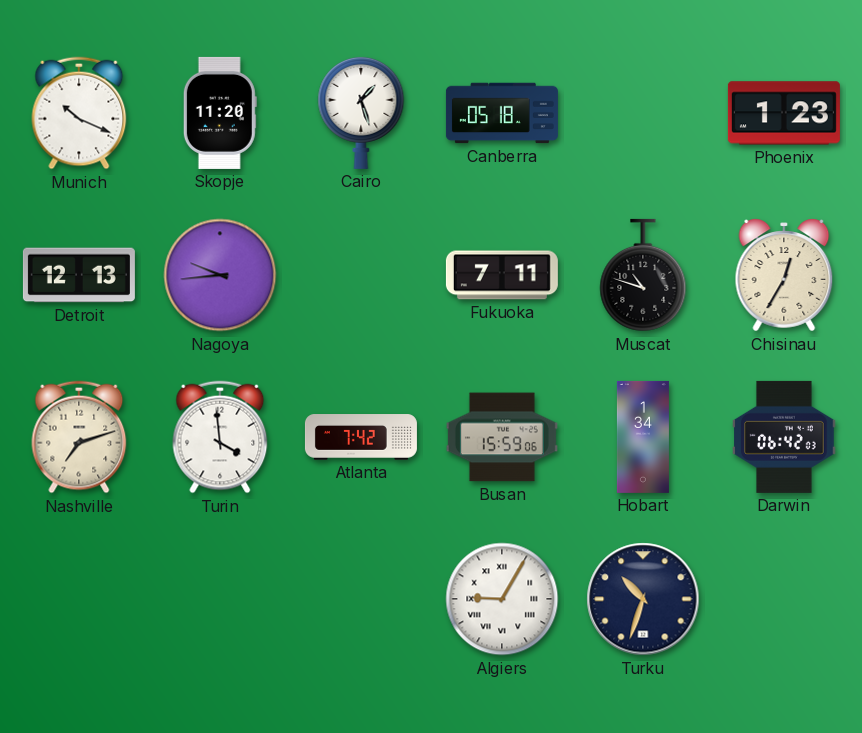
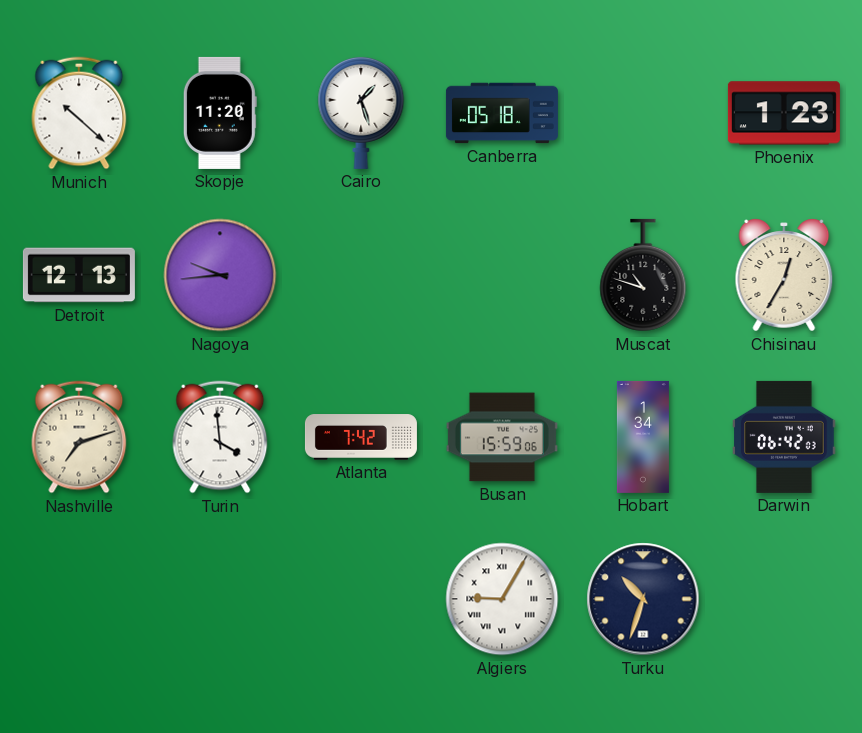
Munich: 10:19 -> 10:22 (79, 113)
Fukuoka: 7:11 -> none (502, 275)
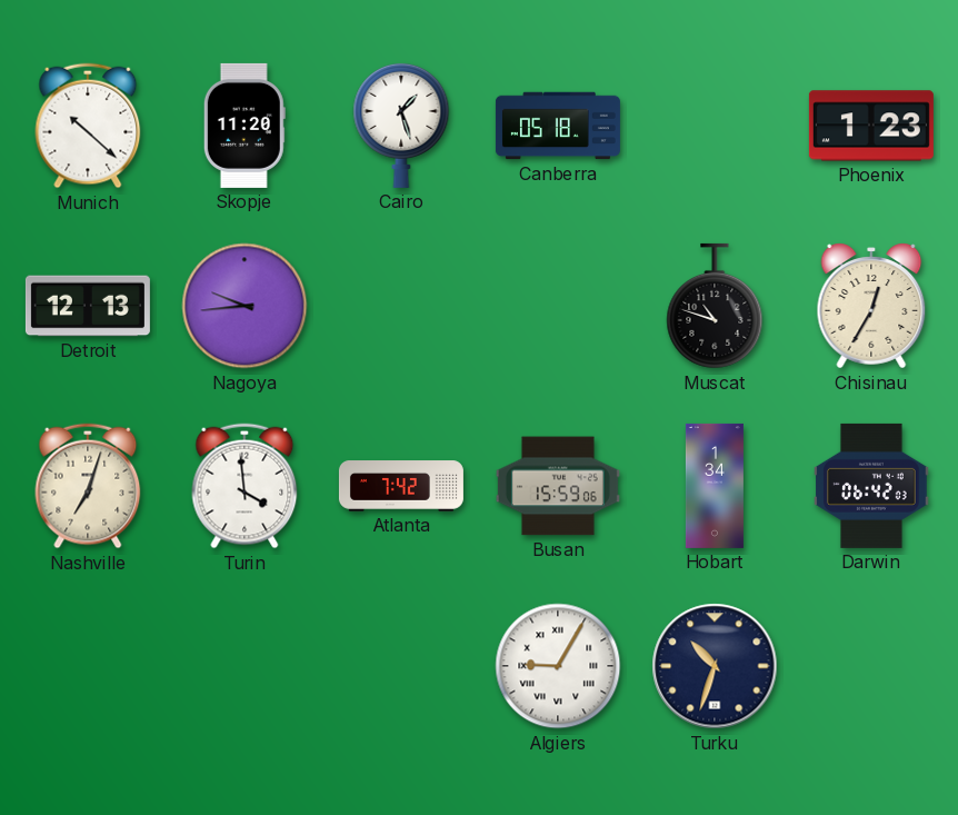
Nashville: 7:12 -> 7:03 (88, 486)
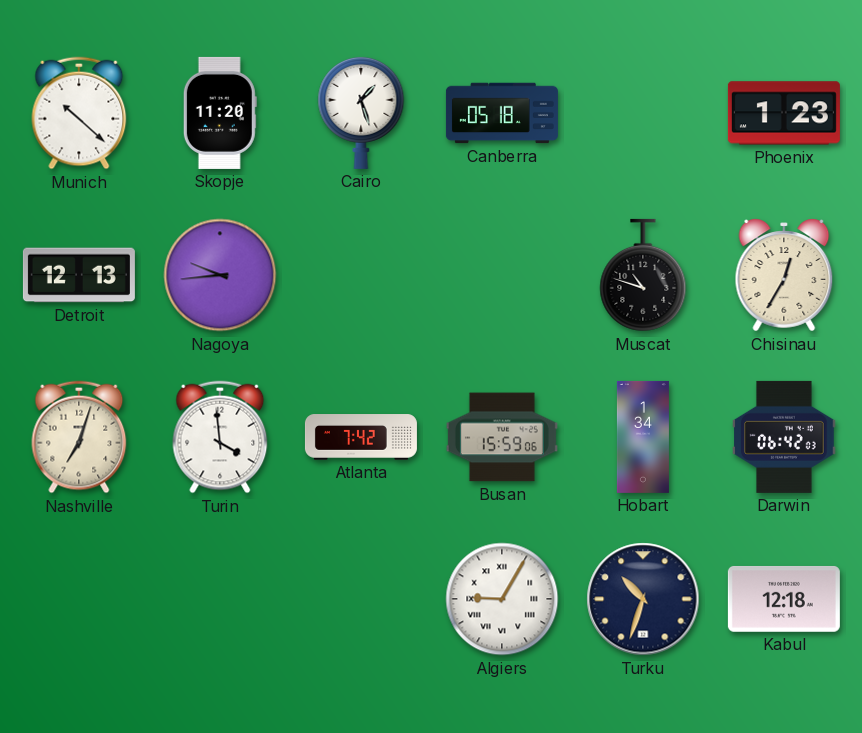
Kabul: none -> 12:18 (784, 599)
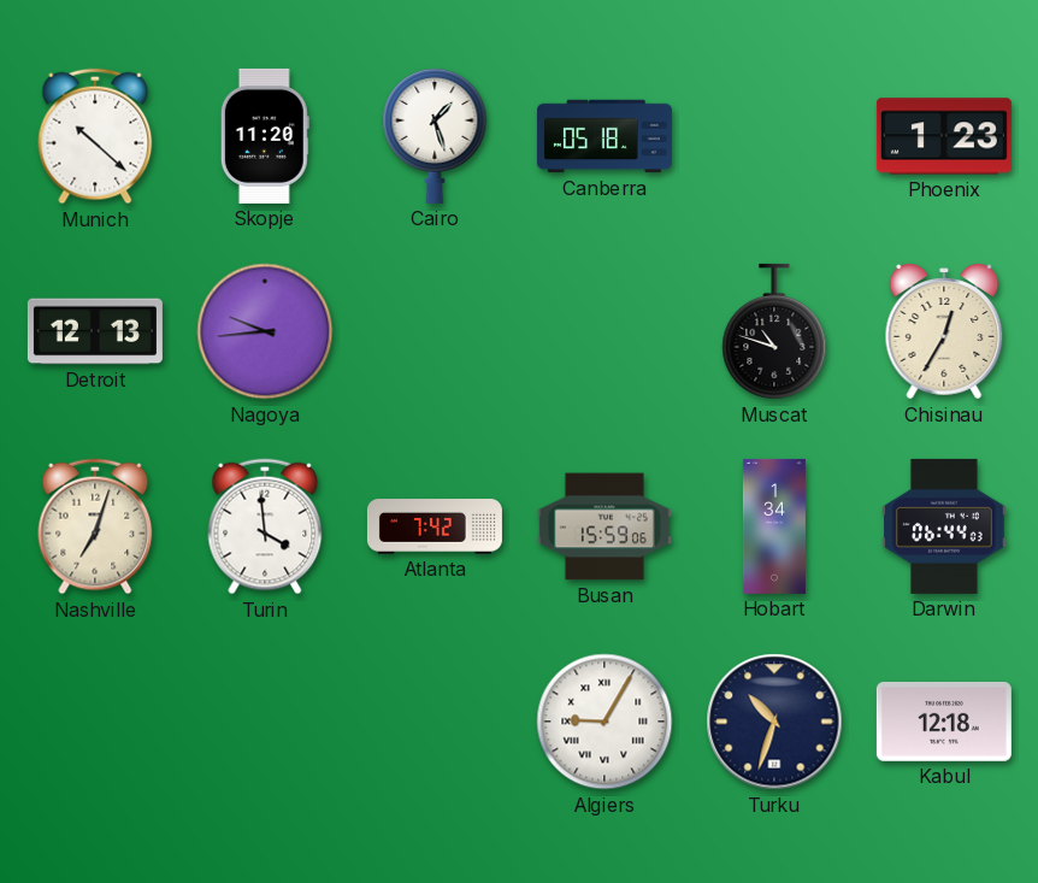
Darwin: 06:42 -> 06:44 (944, 526)
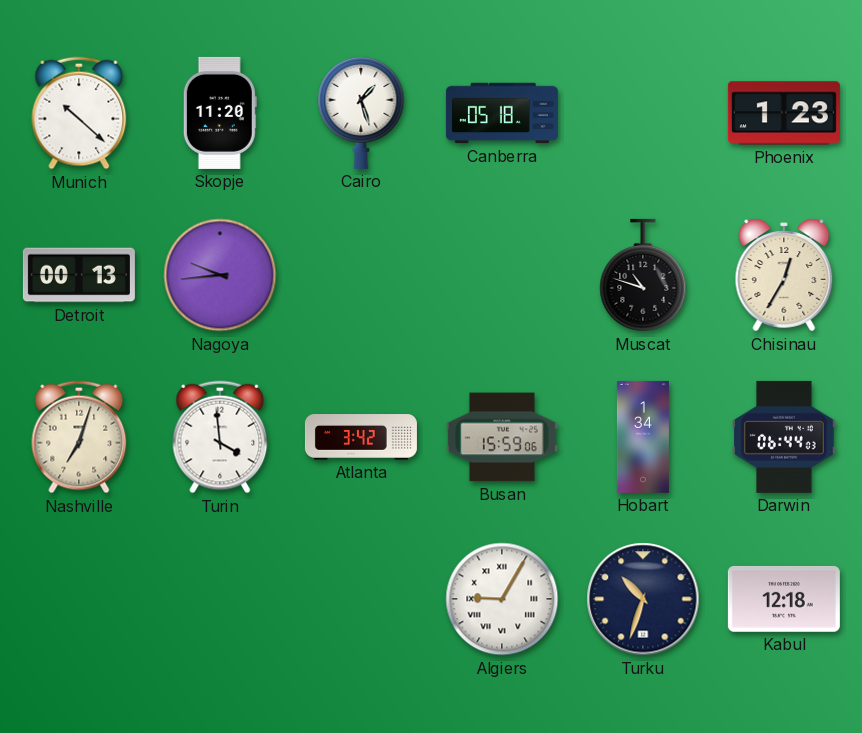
Detroit: 12:13 -> 00:13 (79, 275)
Atlanta: 7:42 -> 3:42 (361, 437)
